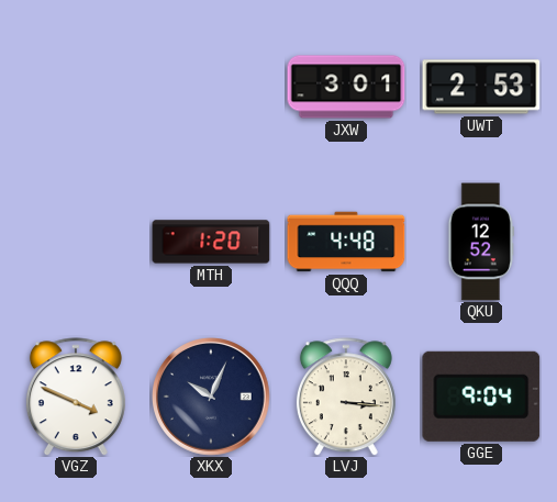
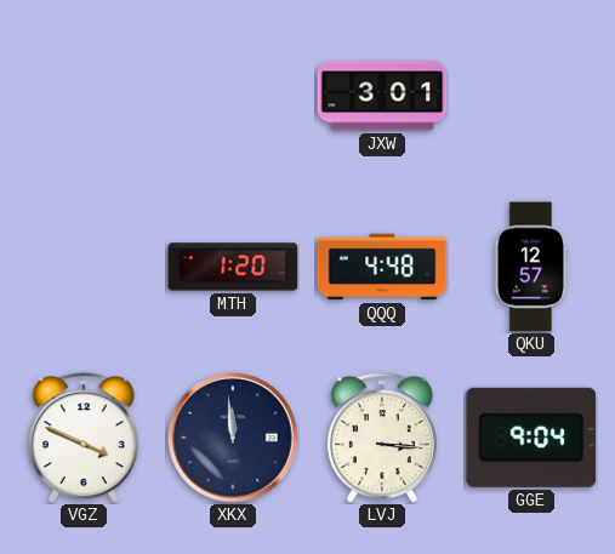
UWT: 2:53 -> none (481, 87)
QKU: 12:52 -> 12:57 (530, 267)
XKX: 10:04 -> 11:59 (234, 439)
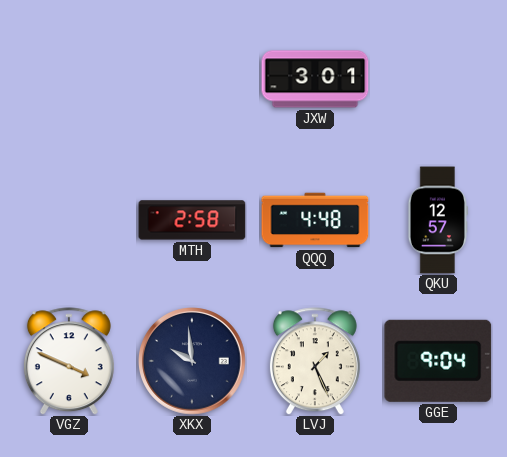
MTH: 1:20 -> 2:58 (192, 220)
XKX: 11:59 -> 9:59 (193, 362)
LVJ: 3:16 -> 1:26 (315, 361)
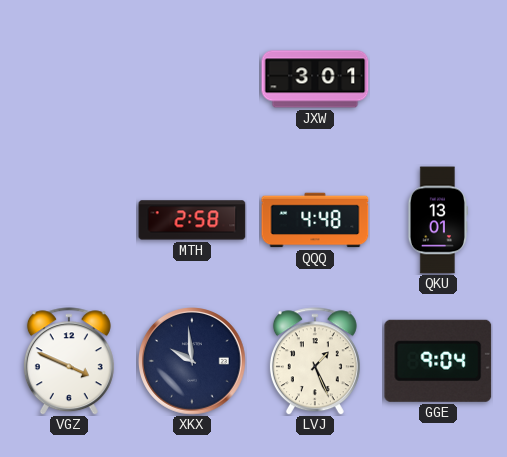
QKU: 12:57 -> 13:01 (437, 220)
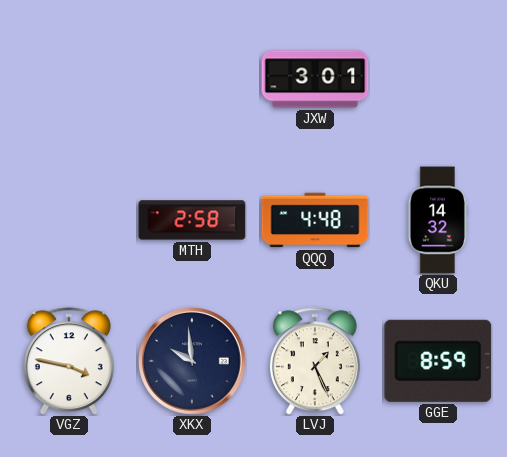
QKU: 13:01 -> 14:32 (437, 220)
VGZ: 3:49 -> 3:47 (69, 361)
GGE: 9:04 -> 8:59 (438, 361)
